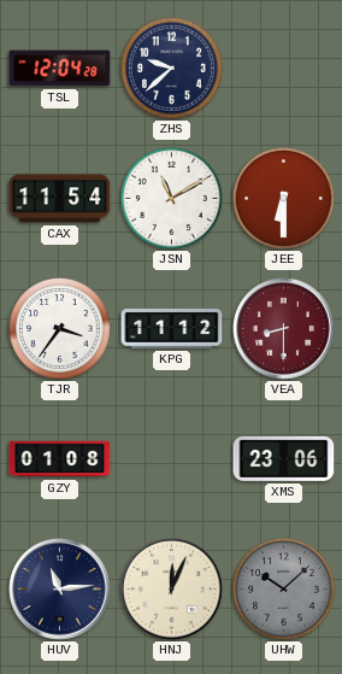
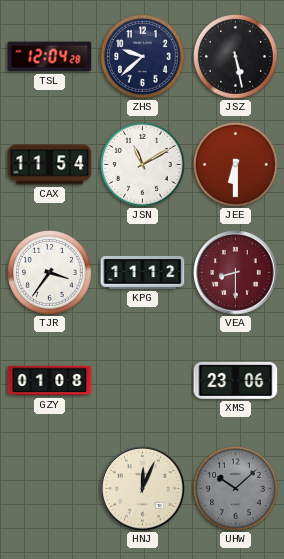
JSZ: none -> 5:28 (236, 57)
HUV: 11:14 -> none (60, 590)
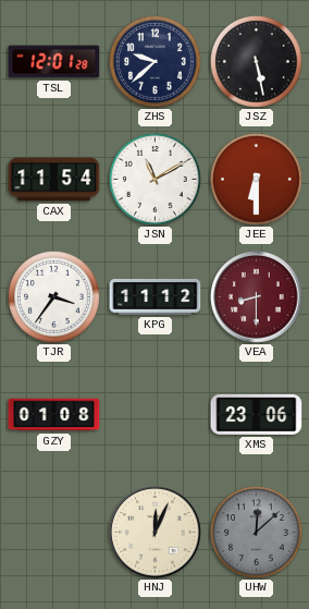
TSL: 12:04 -> 12:01 (54, 62)
UHW: 10:08 -> 12:08 (257, 533)
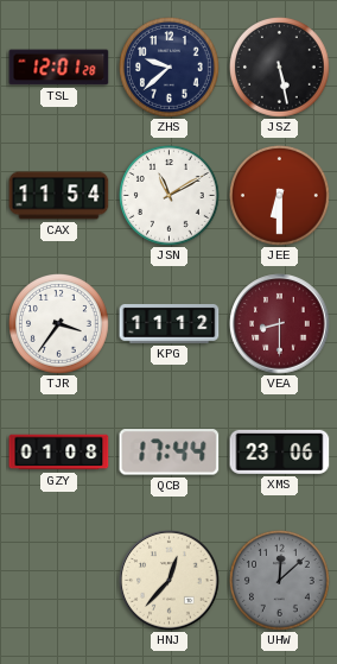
QCB: none -> 17:44 (170, 453)
HNJ: 12:04 -> 12:37 (170, 581)
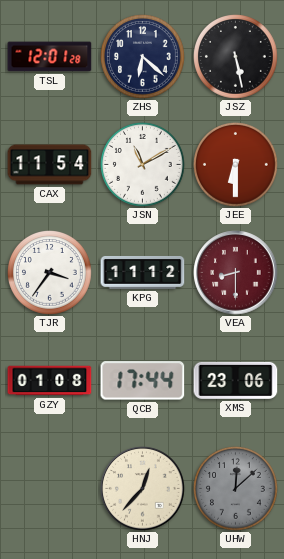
ZHS: 9:38 -> 6:22 (143, 57)
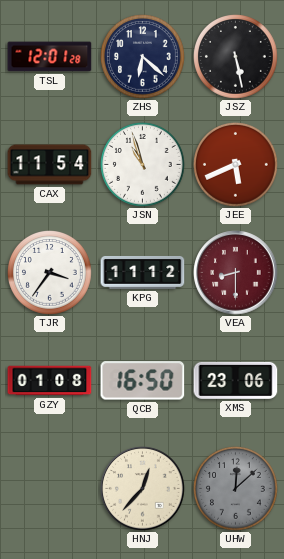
JSN: 11:10 -> 10:57 (143, 165)
JEE: 6:30 -> 5:41 (236, 165)
QCB: 17:44 -> 16:50 (143, 381)
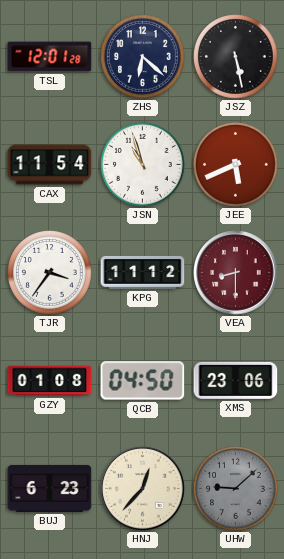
QCB: 16:50 -> 04:50 (143, 381)
BUJ: none -> 6:23 (50, 488)
UHW: 12:08 -> 9:08 (236, 489)
